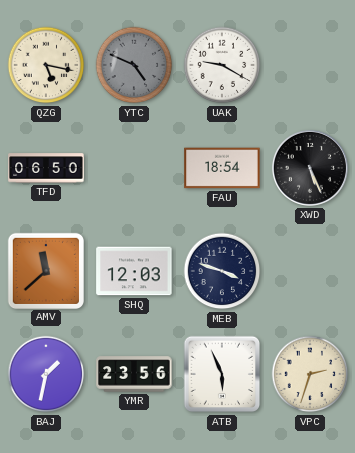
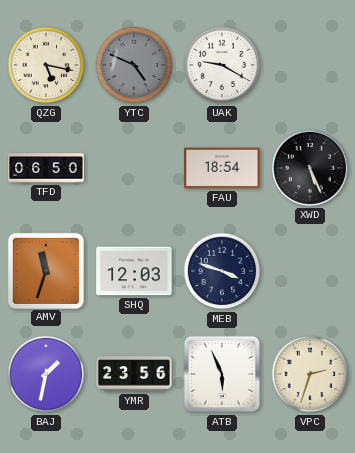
AMV: 11:38 -> 11:33 (45, 270)
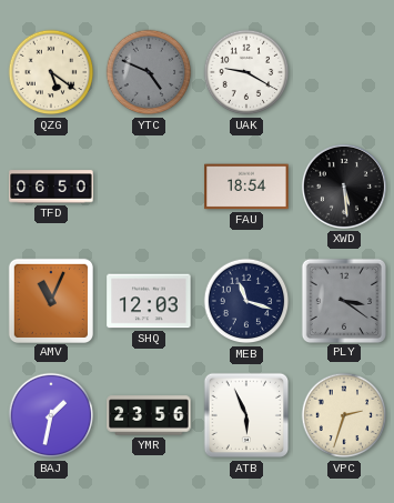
QZG: 5:17 -> 5:21 (51, 72)
XWD: 5:26 -> 5:29 (344, 187)
AMV: 11:33 -> 11:04 (50, 300)
MEB: 3:48 -> 11:18 (246, 301)
PLY: none -> 3:21 (343, 300)
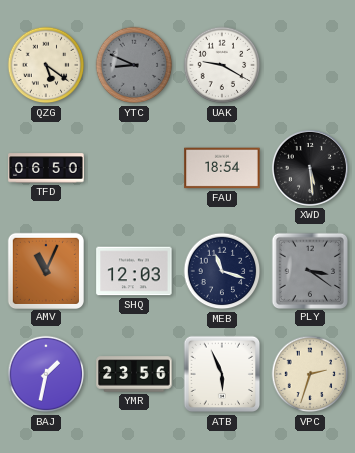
YTC: 4:49 -> 8:49 (134, 65)
